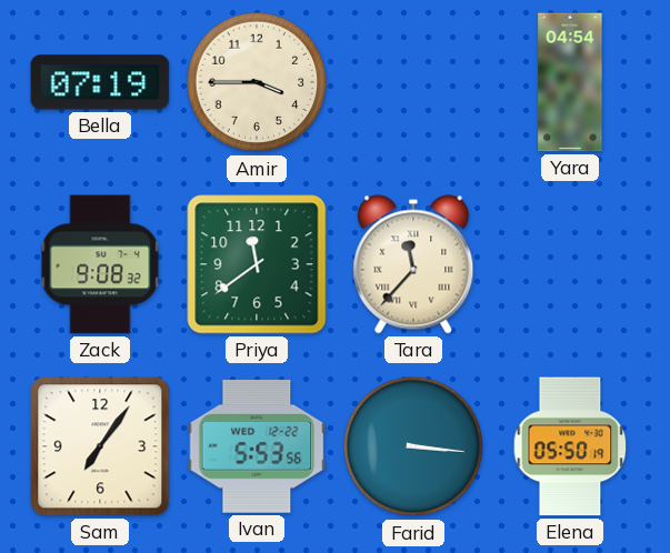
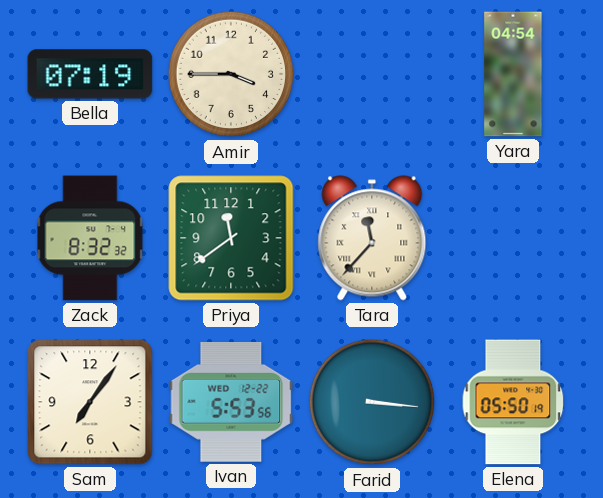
Zack: 9:08 -> 8:32 (90, 238)
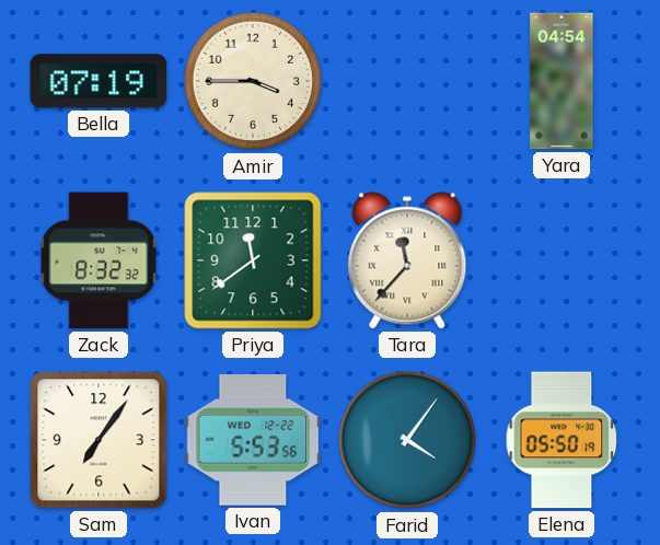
Farid: 3:16 -> 4:06 (407, 440)
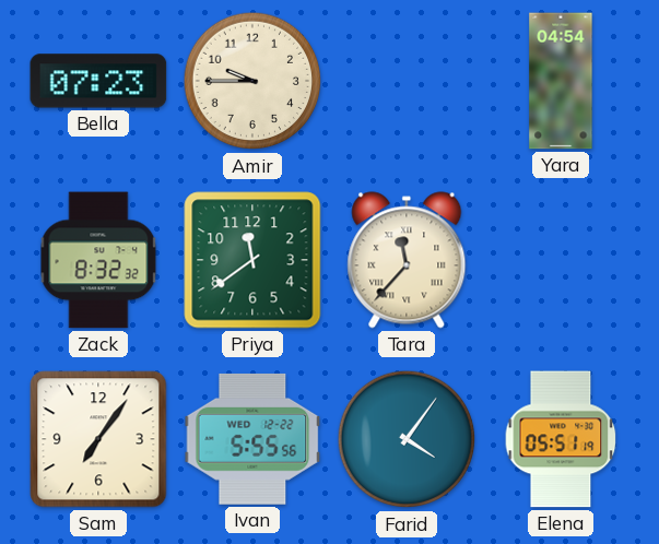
Bella: 07:19 -> 07:23 (98, 81)
Amir: 3:45 -> 9:45 (252, 81)
Ivan: 5:53 -> 5:55 (252, 439)
Elena: 05:50 -> 05:51 (561, 439)
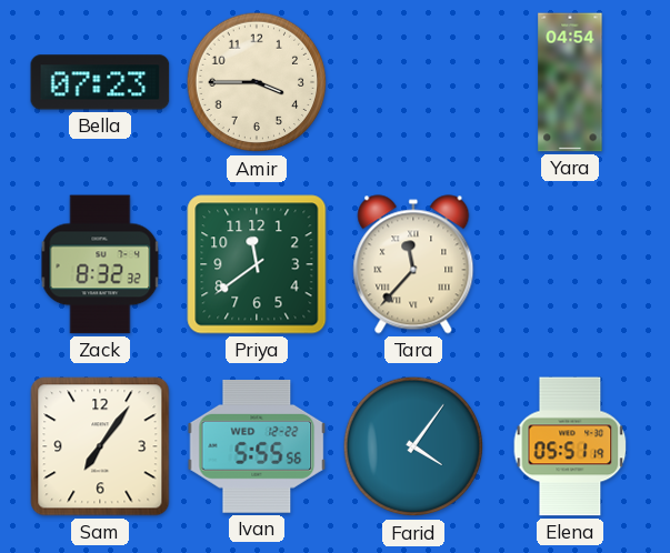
Amir: 9:45 -> 3:45 (257, 82)
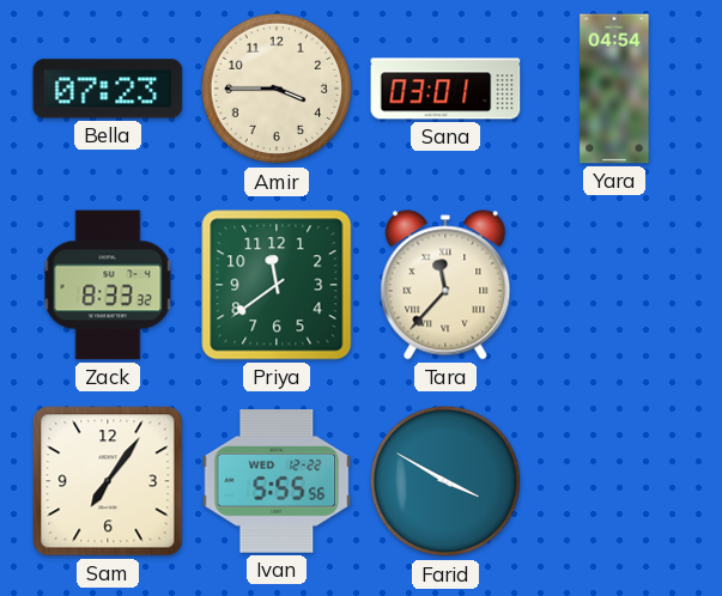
Sana: none -> 03:01 (445, 89)
Zack: 8:32 -> 8:33 (108, 285)
Farid: 4:06 -> 3:50 (445, 481)
Elena: 05:51 -> none (570, 446)
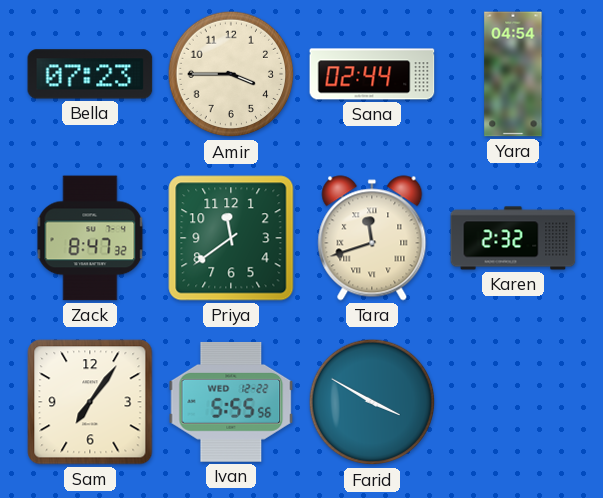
Sana: 03:01 -> 02:44 (372, 74)
Zack: 8:33 -> 8:47 (90, 238)
Tara: 11:37 -> 11:42 (372, 238)
Karen: none -> 2:32 (513, 238)
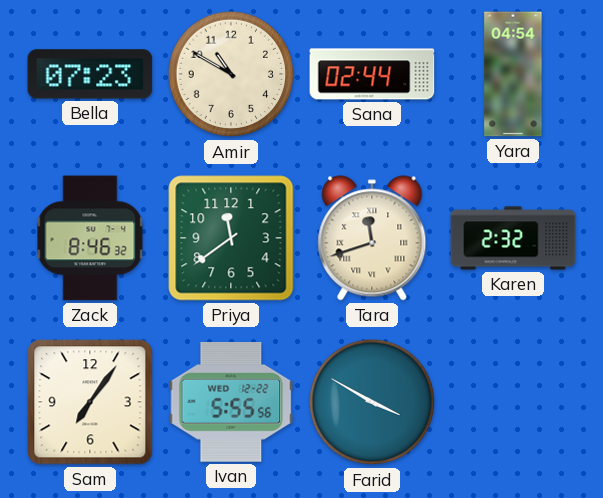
Amir: 3:45 -> 10:50 (231, 74)
Zack: 8:47 -> 8:46 (90, 238)
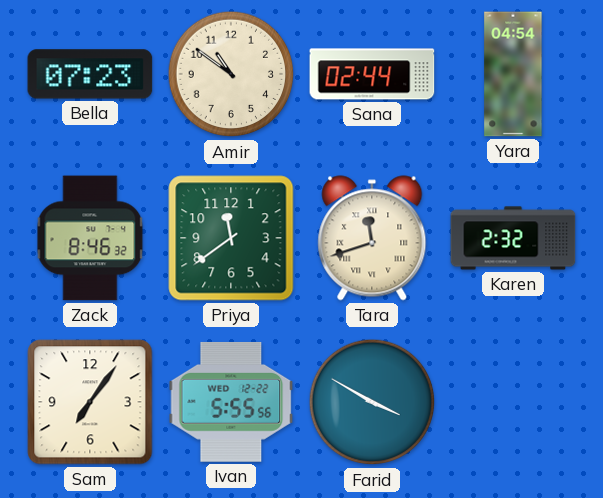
Amir: 10:50 -> 10:51 (231, 74)
